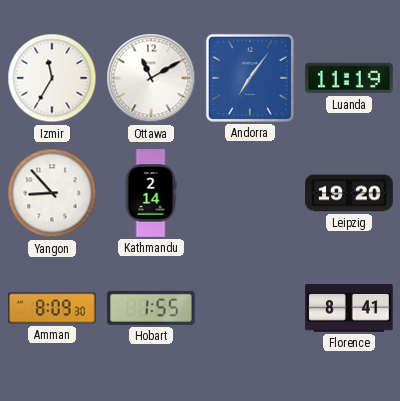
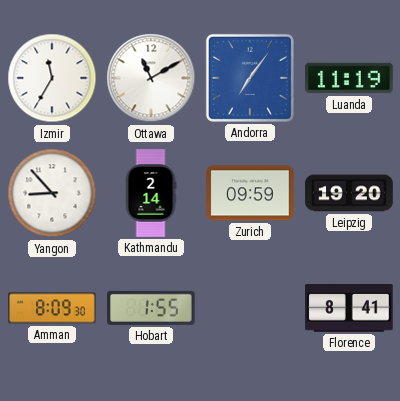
Zurich: none -> 09:59 (250, 193)
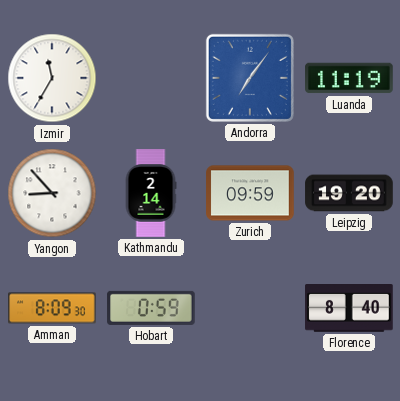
Ottawa: 11:10 -> none (151, 78)
Hobart: 1:55 -> 0:59 (151, 308)
Florence: 8:41 -> 8:40 (349, 309)
